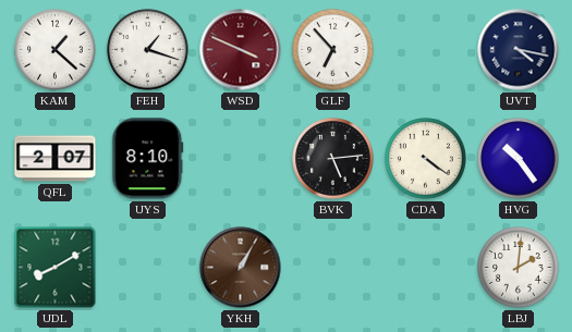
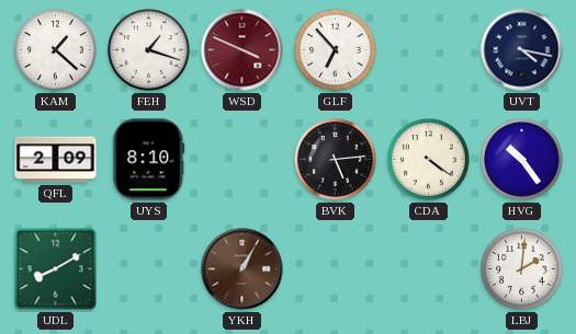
QFL: 2:07 -> 2:09 (56, 160)
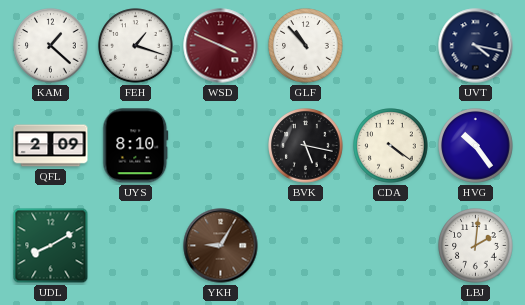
GLF: 6:53 -> 10:53 (306, 46)
BVK: 5:14 -> 5:17 (306, 146)
YKH: 1:05 -> 9:05 (221, 246)
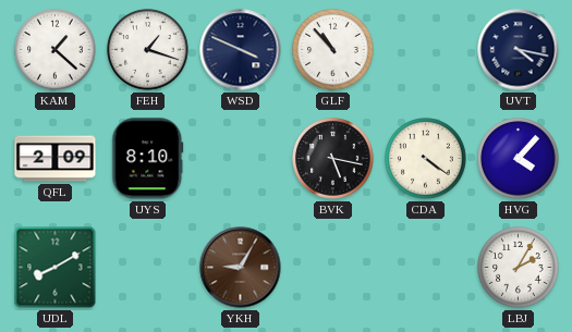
WSD dial: burgundy -> navy (241, 50)
HVG: 10:24 -> 4:07 (519, 159)
LBJ: 2:01 -> 2:05 (519, 268)
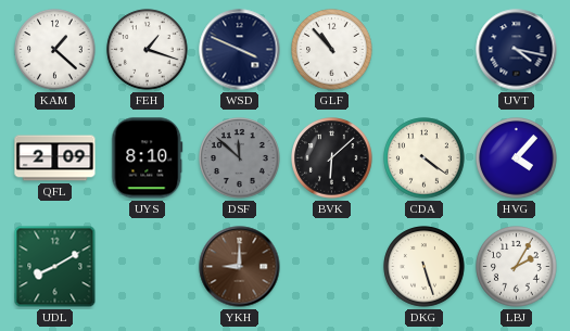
DSF: none -> 11:52 (240, 158)
BVK: 5:17 -> 6:08 (332, 158)
YKH: 9:05 -> 9:00 (240, 267)
DKG: none -> 5:27 (425, 267)
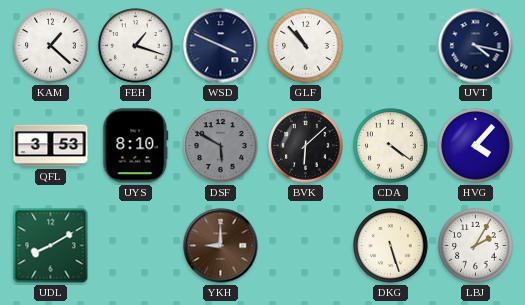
QFL: 2:09 -> 3:53 (51, 146)
DSF: 11:52 -> 5:50 (221, 146)
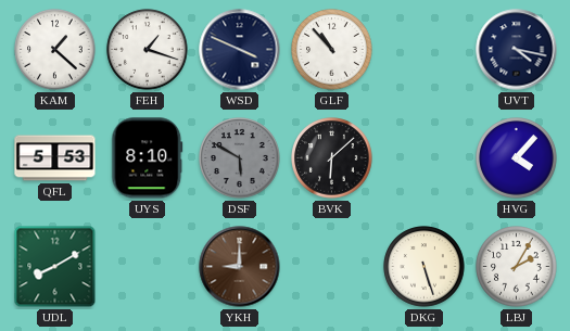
QFL: 3:53 -> 5:53 (55, 158)
CDA: 4:21 -> none (391, 146)
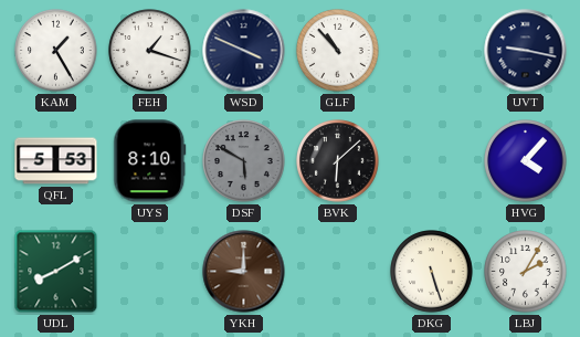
KAM: 1:22 -> 1:25 (56, 51)
UVT: 4:17 -> 9:17 (526, 51)
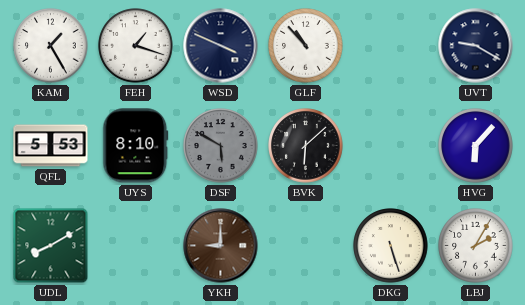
UVT: 9:17 -> 9:20 (476, 46)
HVG: 4:07 -> 6:07 (476, 146)
